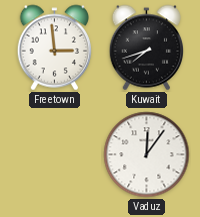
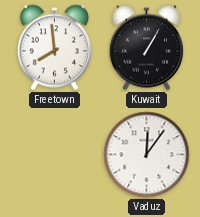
Freetown: 2:59 -> 7:59 (54, 48)
Kuwait: 7:42 -> 1:05 (146, 48)
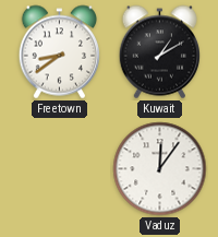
Freetown: 7:59 -> 8:39 (59, 52)
Kuwait: 1:05 -> 1:10 (159, 52)
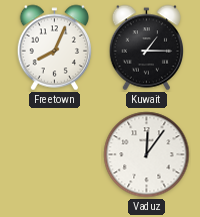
Freetown: 8:39 -> 8:04 (54, 48)
Kuwait: 1:10 -> 1:15 (146, 48)
